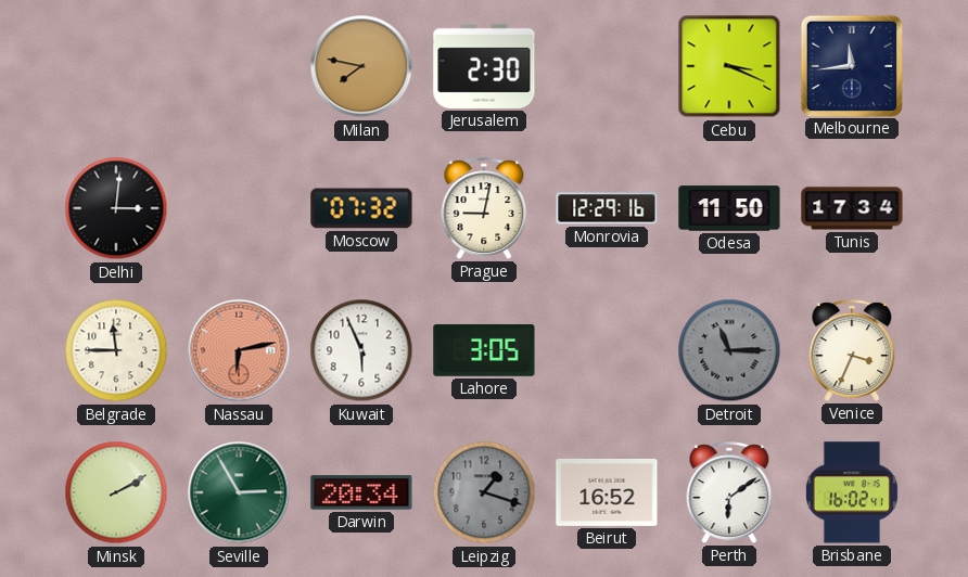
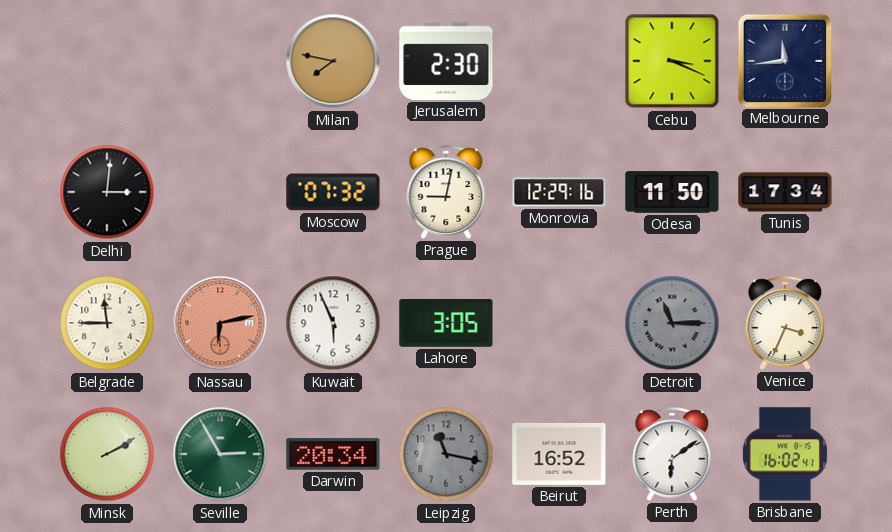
Leipzig: 1:18 -> 11:17 (446, 454)
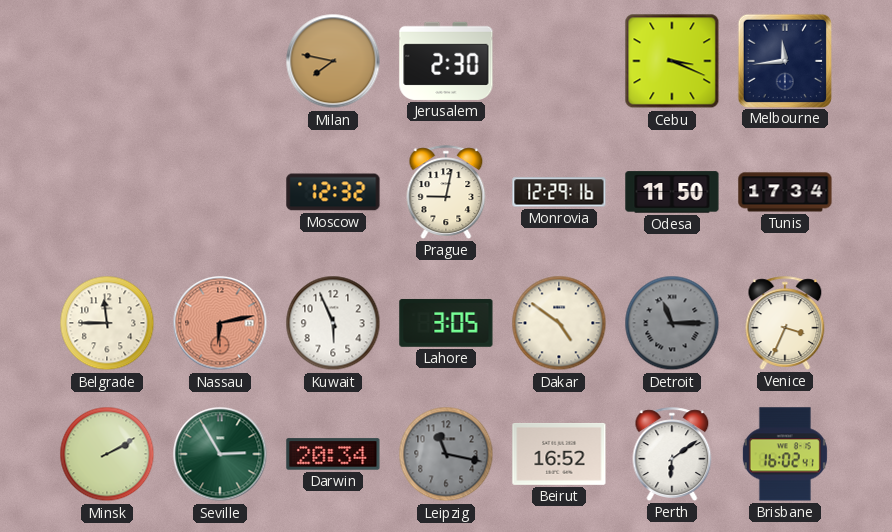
Delhi: 3:01 -> none (107, 192)
Moscow: 07:32 -> 12:32 (333, 192)
Dakar: none -> 4:51 (559, 323)
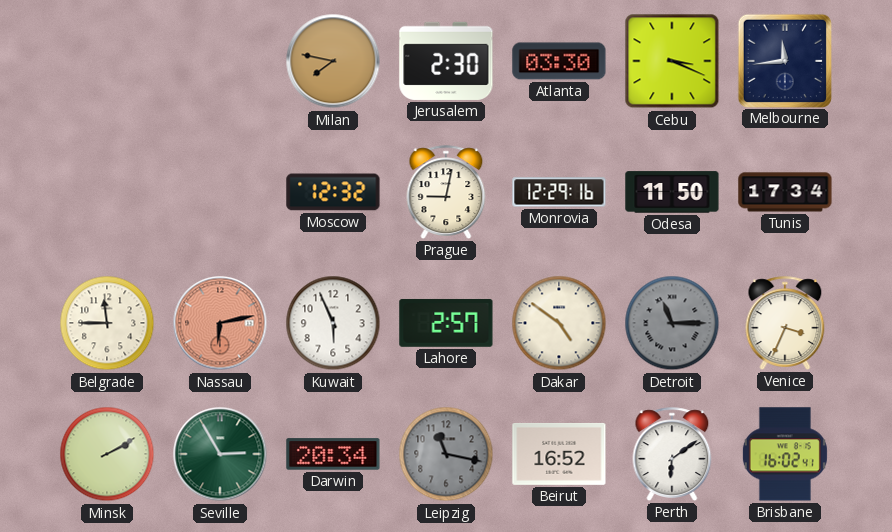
Atlanta: none -> 03:30 (559, 61)
Lahore: 3:05 -> 2:57 (446, 323)
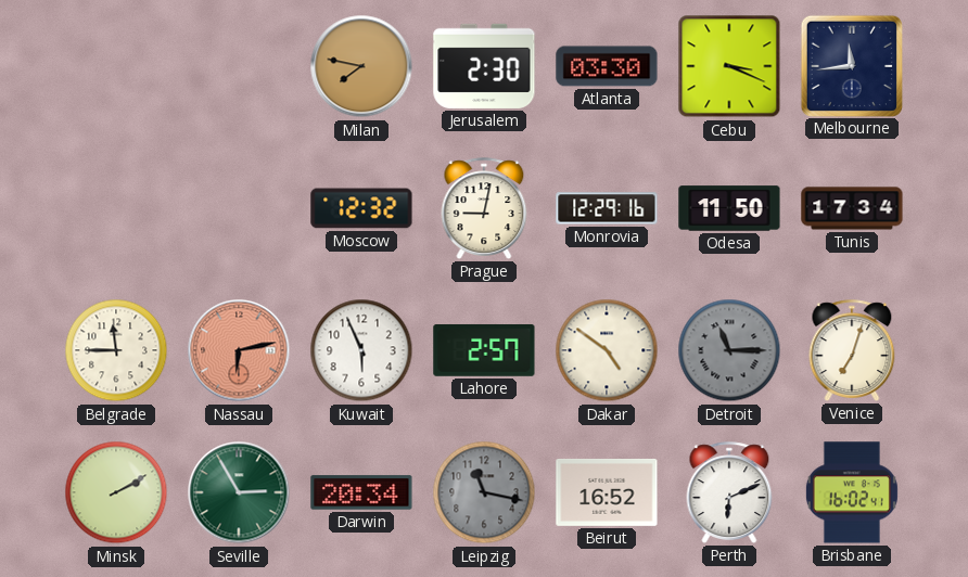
Venice: 3:34 -> 7:03 (852, 350)
Perth: 6:09 -> 6:11 (729, 492)
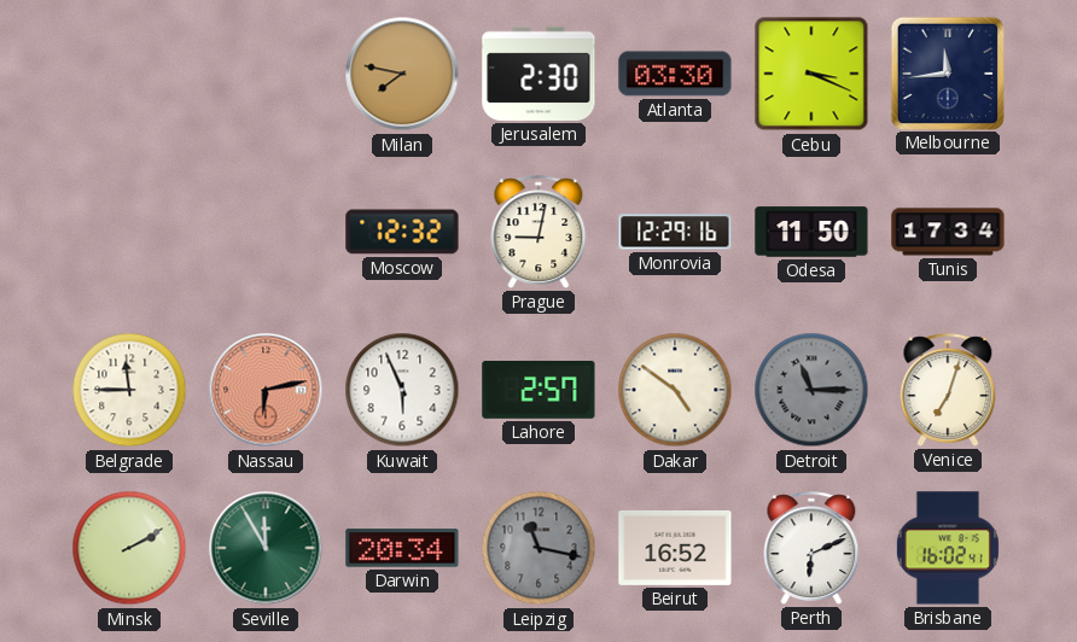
Seville: 2:55 -> 11:55 (266, 548)
